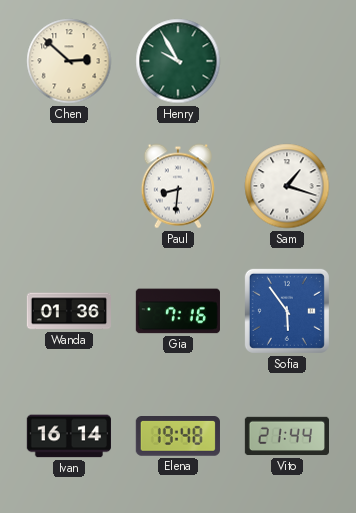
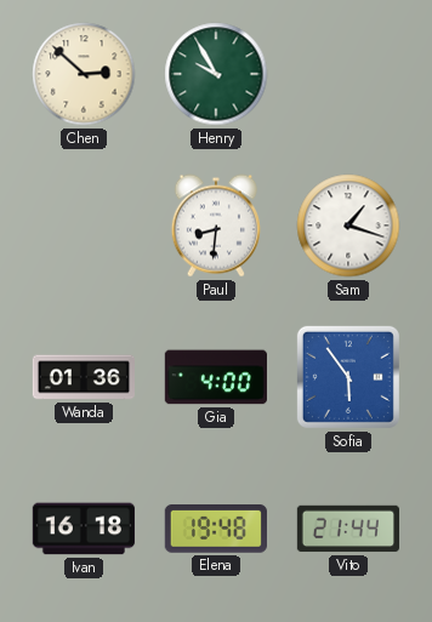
Gia: 7:16 -> 4:00 (216, 377)
Ivan: 16:14 -> 16:18 (83, 529)
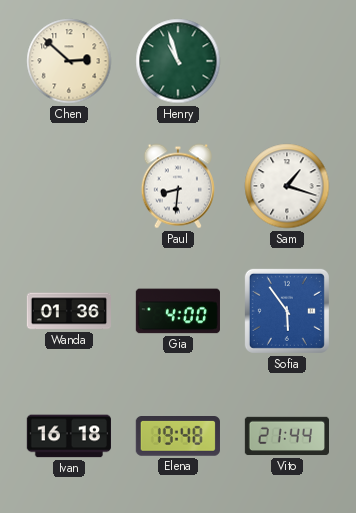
Henry: 9:55 -> 10:57 (178, 61)
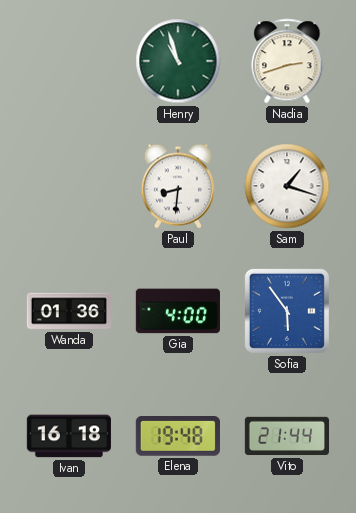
Chen: 2:52 -> none (69, 61)
Nadia: none -> 2:42 (287, 61)
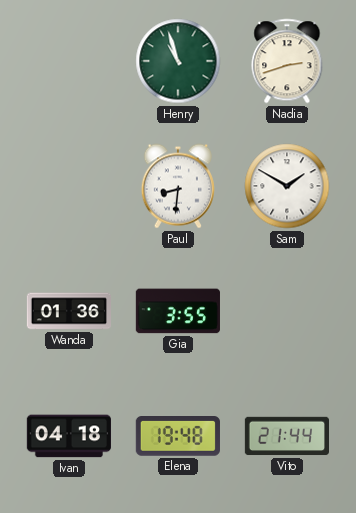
Sam: 1:18 -> 1:50 (287, 186)
Gia: 4:00 -> 3:55 (178, 311)
Sofia: 5:54 -> none (287, 311)
Ivan: 16:18 -> 04:18 (68, 436)
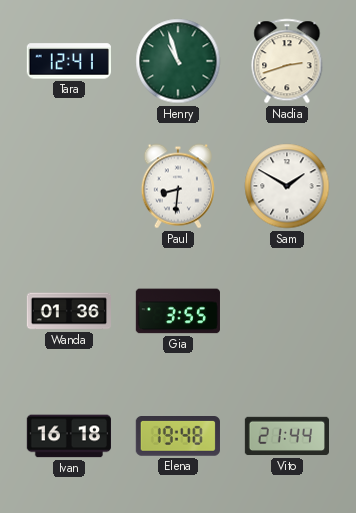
Tara: none -> 12:41 (68, 61)
Ivan: 04:18 -> 16:18 (68, 436)
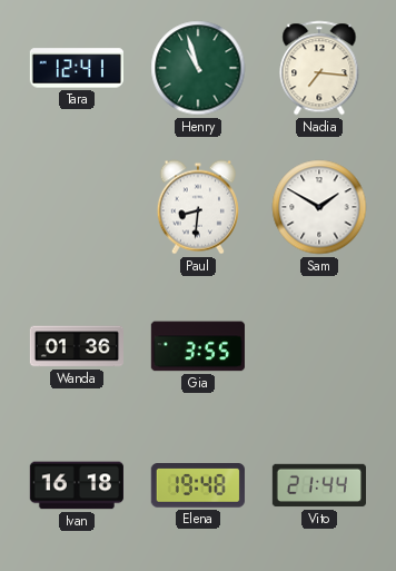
Nadia: 2:42 -> 7:16 (319, 68)
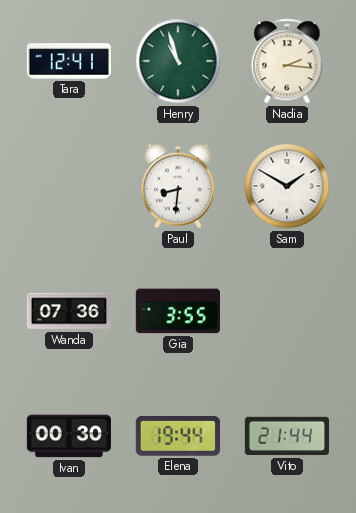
Nadia: 7:16 -> 2:16 (287, 61)
Wanda: 01:36 -> 07:36 (68, 311)
Ivan: 16:18 -> 00:30 (68, 436)
Elena: 19:48 -> 19:44 (178, 437)
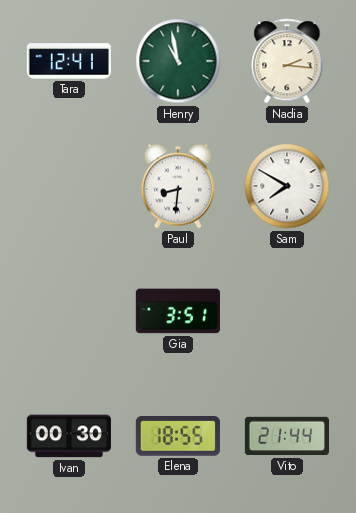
Henry: 10:57 -> 10:58 (178, 61)
Sam: 1:50 -> 7:50 (287, 186)
Wanda: 07:36 -> none (68, 311)
Gia: 3:55 -> 3:51 (178, 311)
Elena: 19:44 -> 18:55 (178, 437)
